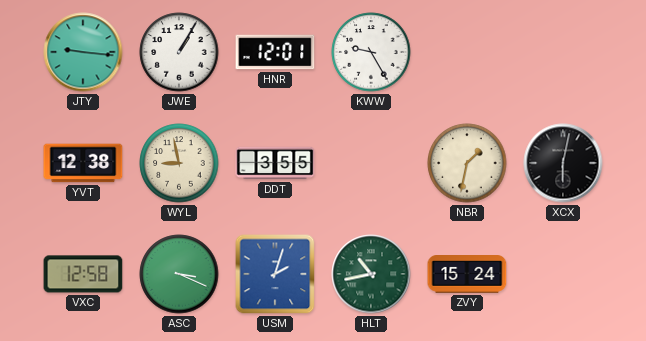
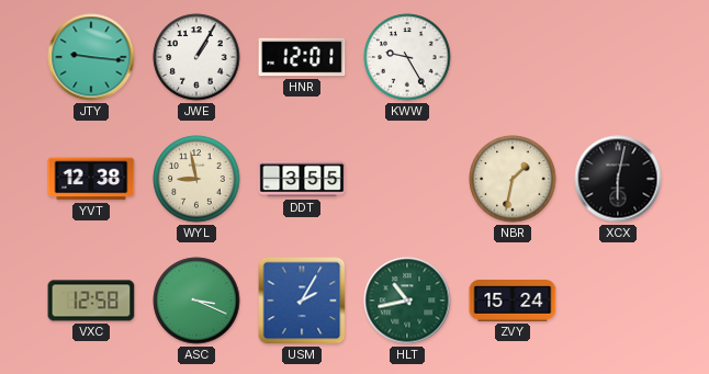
USM: 2:03 -> 2:05 (302, 301)
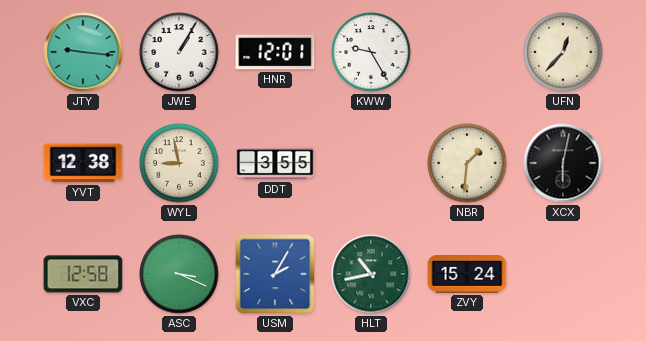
UFN: none -> 12:37 (563, 52)
NBR: 1:32 -> 1:31 (467, 163)
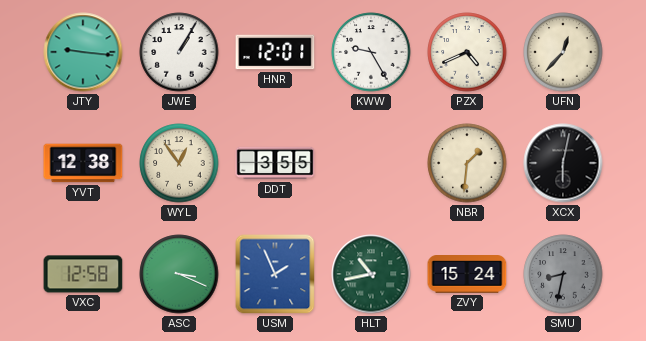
PZX: none -> 4:41 (467, 52)
WYL: 8:58 -> 12:54 (179, 163)
USM: 2:05 -> 1:56 (275, 274)
SMU: none -> 8:32 (563, 274)
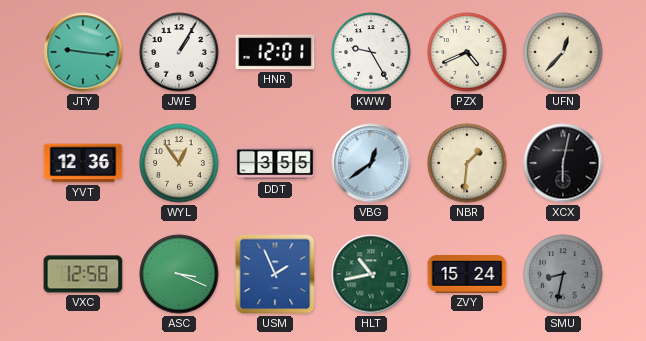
YVT: 12:38 -> 12:36 (83, 163)
VBG: none -> 12:39 (371, 163)
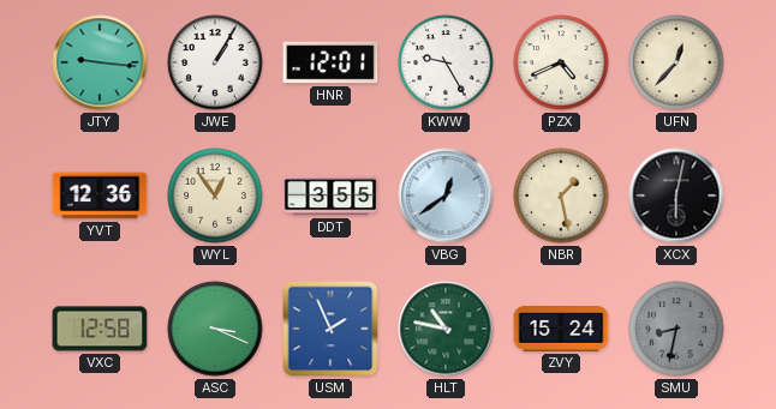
NBR: 1:31 -> 1:28 (561, 196)
HLT: 10:43 -> 10:47 (446, 329)
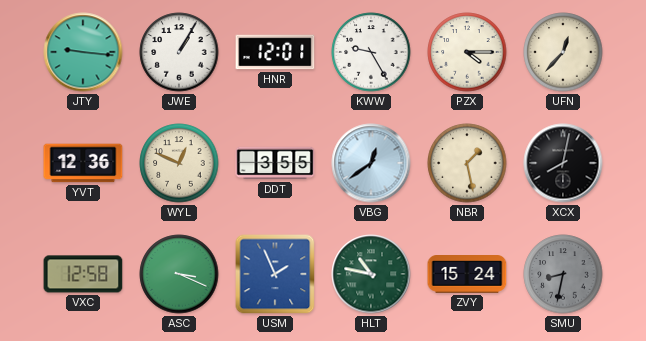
PZX: 4:41 -> 4:15 (467, 52)
WYL: 12:54 -> 12:49 (179, 163)
XCX: 6:02 -> 8:02 (563, 163)
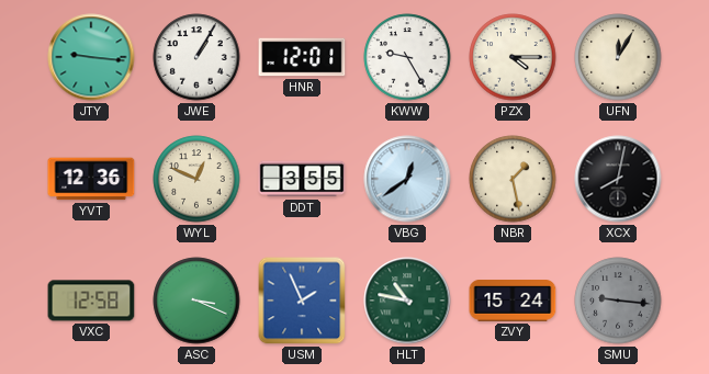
UFN: 12:37 -> 12:05 (618, 57)
SMU: 8:32 -> 9:16 (618, 301)
